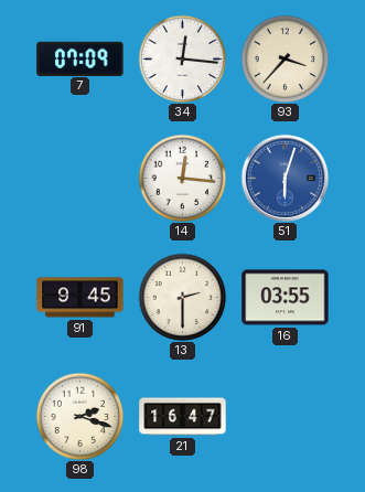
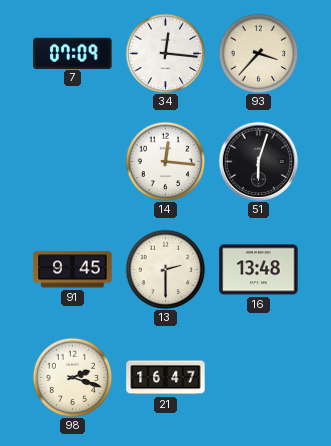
51 dial: blue -> black (258, 161)
16: 03:55 -> 13:48 (259, 270)
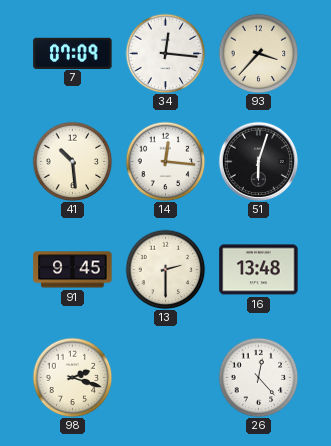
41: none -> 10:29 (72, 161)
21: 16:47 -> none (166, 378)
26: none -> 12:23 (258, 377)
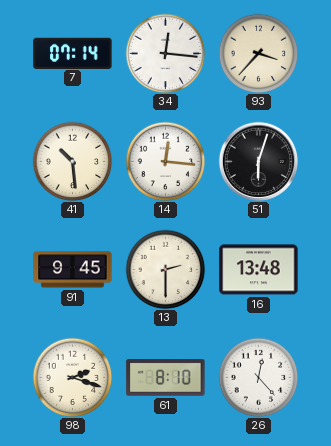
7: 07:09 -> 07:14 (73, 53)
61: none -> 8:10 (166, 378)
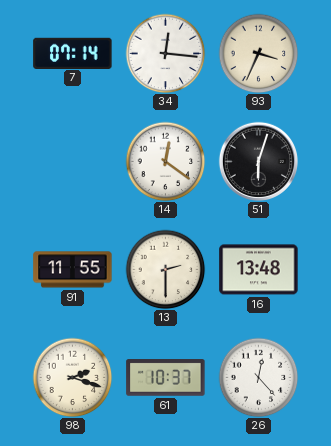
93: 3:37 -> 3:34 (258, 53)
41: 10:29 -> none (72, 161)
14: 12:16 -> 12:21 (165, 161)
91: 9:45 -> 11:55 (73, 270)
61: 8:10 -> 10:37 (166, 378)
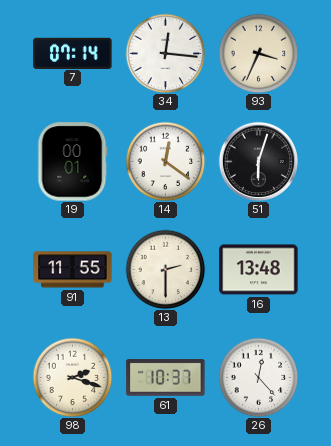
19: none -> 00:01 (73, 162)
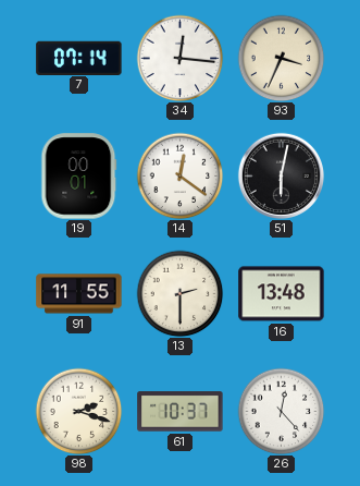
51: 6:03 -> 6:02 (281, 175)
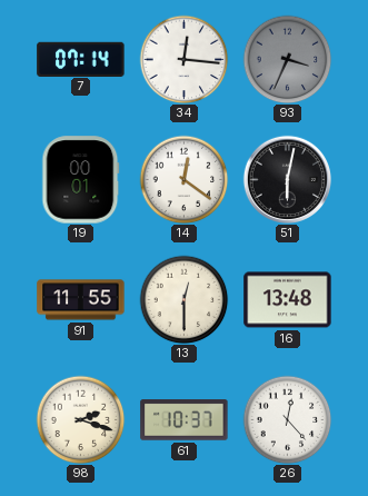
93 dial: cream -> grey (287, 59)
13: 2:30 -> 12:30 (183, 299)
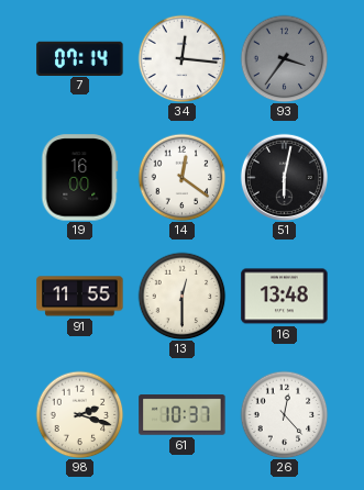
93: 3:34 -> 3:36 (284, 58)
19: 00:01 -> 16:00 (80, 178)
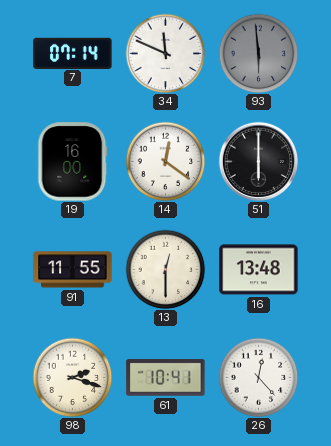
34: 12:16 -> 11:49 (165, 53)
93: 3:36 -> 5:59 (258, 53)
51: 6:02 -> 6:00 (258, 161)
61: 10:37 -> 10:41 (166, 378)
